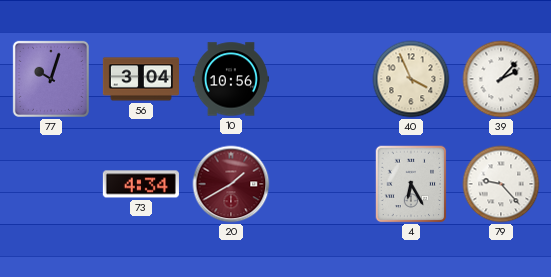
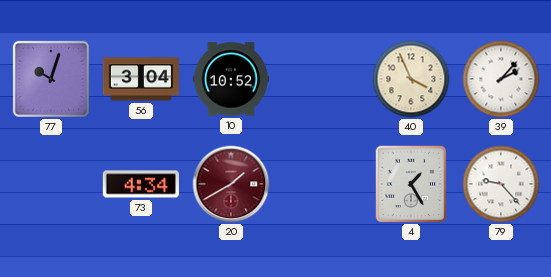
10: 10:56 -> 10:52 (231, 79)
4: 6:25 -> 1:25 (411, 184)
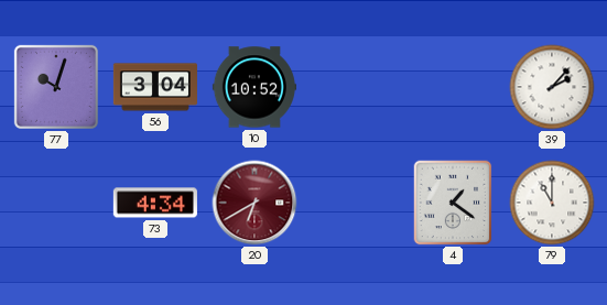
40: 3:56 -> none (411, 79)
20: 1:40 -> 6:40 (254, 203)
4: 1:25 -> 1:21 (453, 203)
79: 9:23 -> 11:00 (552, 203)
